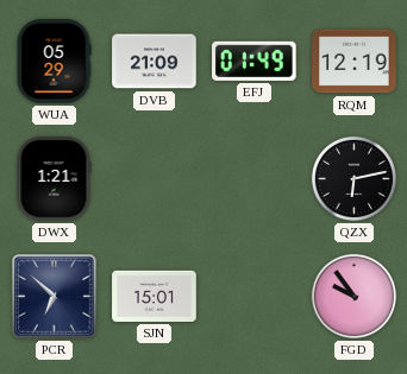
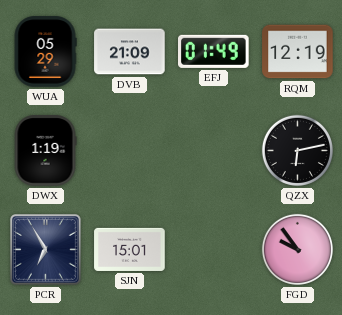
DWX: 1:21 -> 1:19 (45, 151)
PCR: 6:52 -> 6:55 (46, 250)
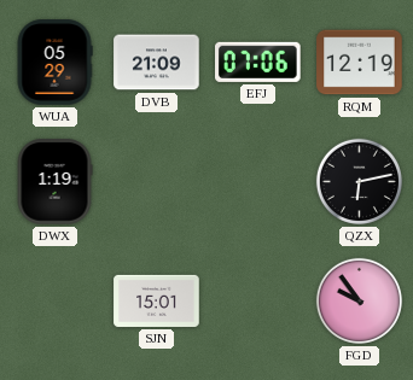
EFJ: 01:49 -> 07:06 (258, 62)
PCR: 6:55 -> none (46, 250)
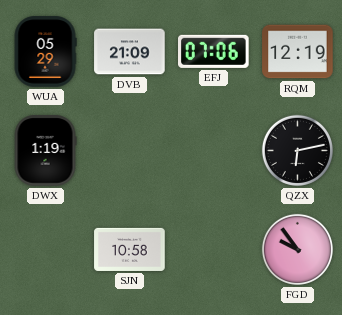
SJN: 15:01 -> 10:58 (130, 249)
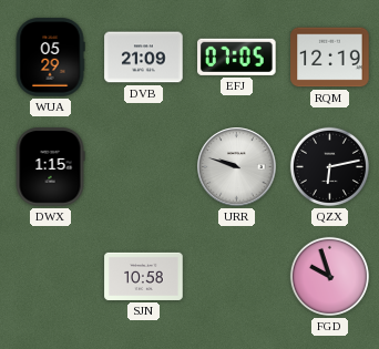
EFJ: 07:06 -> 07:05 (237, 57)
DWX: 1:19 -> 1:15 (50, 167)
URR: none -> 9:48 (237, 167)
FGD: 9:54 -> 9:57 (329, 276)
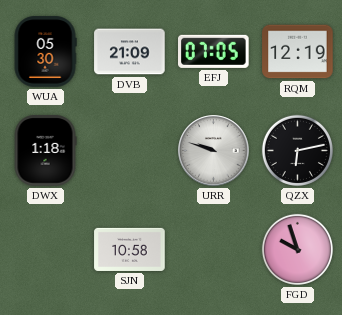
WUA: 05:29 -> 05:30 (45, 52)
DWX: 1:15 -> 1:18 (45, 151)
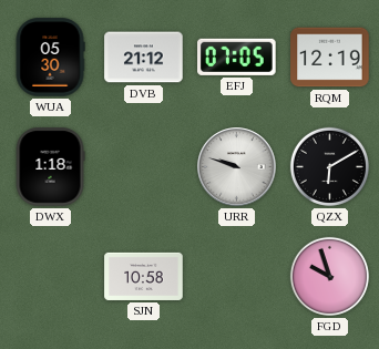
DVB: 21:09 -> 21:12 (144, 58)
QZX: 6:13 -> 6:10 (329, 166)
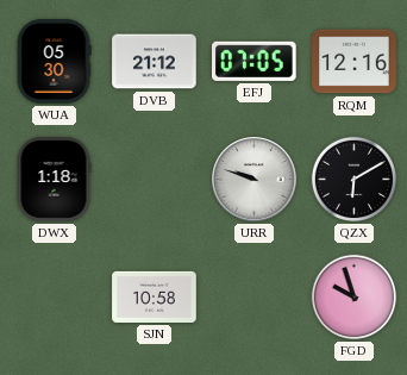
RQM: 12:19 -> 12:16 (355, 62)
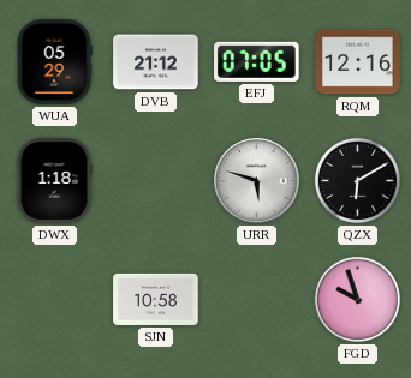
WUA: 05:30 -> 05:29 (54, 62)
URR: 9:48 -> 5:48 (257, 181)
